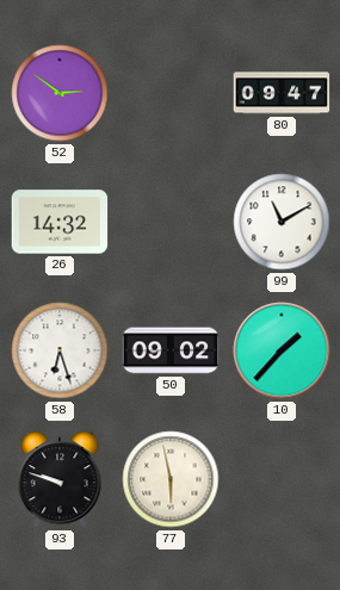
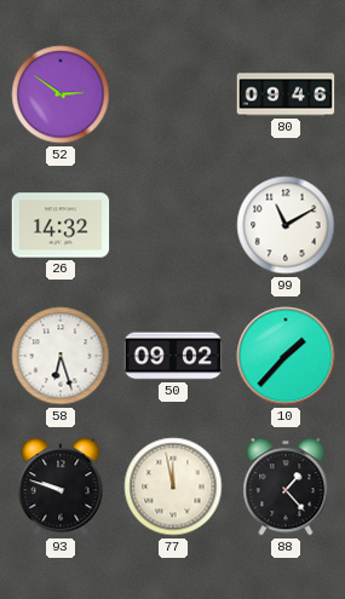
80: 09:47 -> 09:46 (286, 94)
77: 5:58 -> 11:58 (173, 486)
88: none -> 1:23 (286, 486)
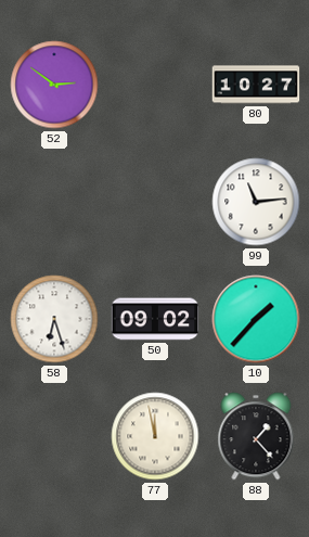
80: 09:46 -> 10:27 (256, 85)
26: 14:32 -> none (61, 225)
99: 11:10 -> 11:14 (256, 202)
93: 9:48 -> none (61, 486)
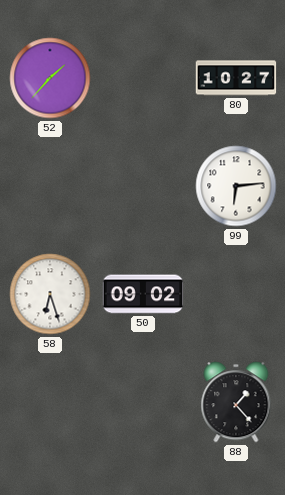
52: 2:51 -> 1:37 (50, 78)
99: 11:14 -> 6:14 (236, 186)
10: 1:37 -> none (256, 319)
77: 11:58 -> none (155, 436)
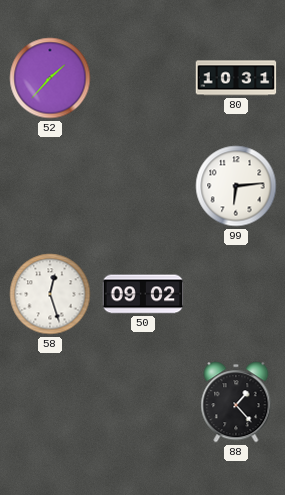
80: 10:27 -> 10:31 (236, 78)
58: 6:27 -> 12:27 (50, 294)
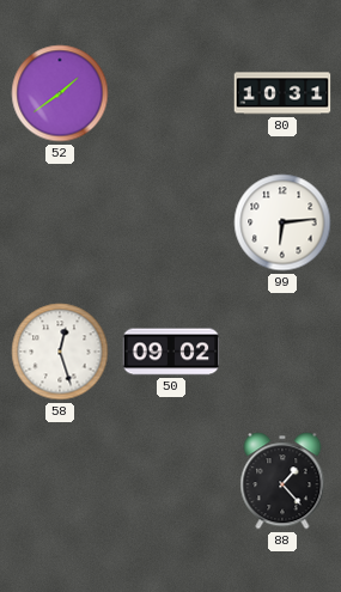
52: 1:37 -> 1:39 (60, 93)
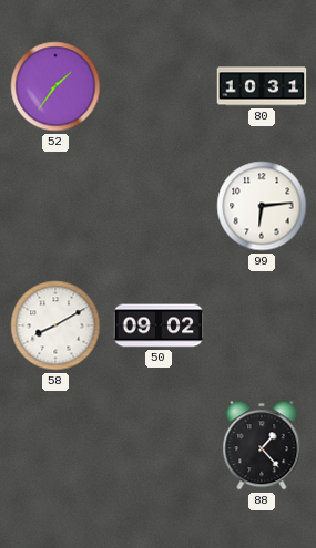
52: 1:39 -> 1:36 (55, 86)
58: 12:27 -> 8:10 (55, 325)
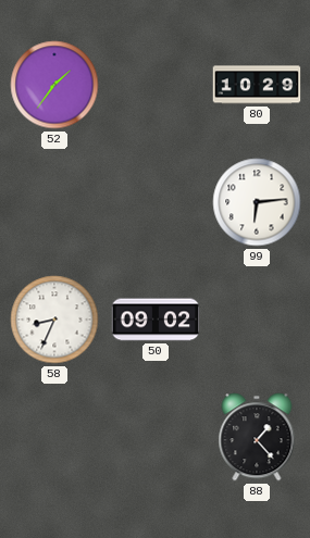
80: 10:31 -> 10:29 (257, 85)
58: 8:10 -> 8:34 (54, 320)
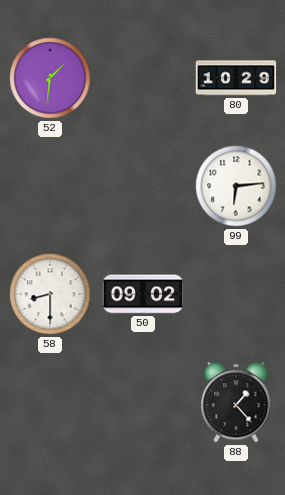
52: 1:36 -> 1:31 (50, 78)
58: 8:34 -> 8:30 (50, 294)
